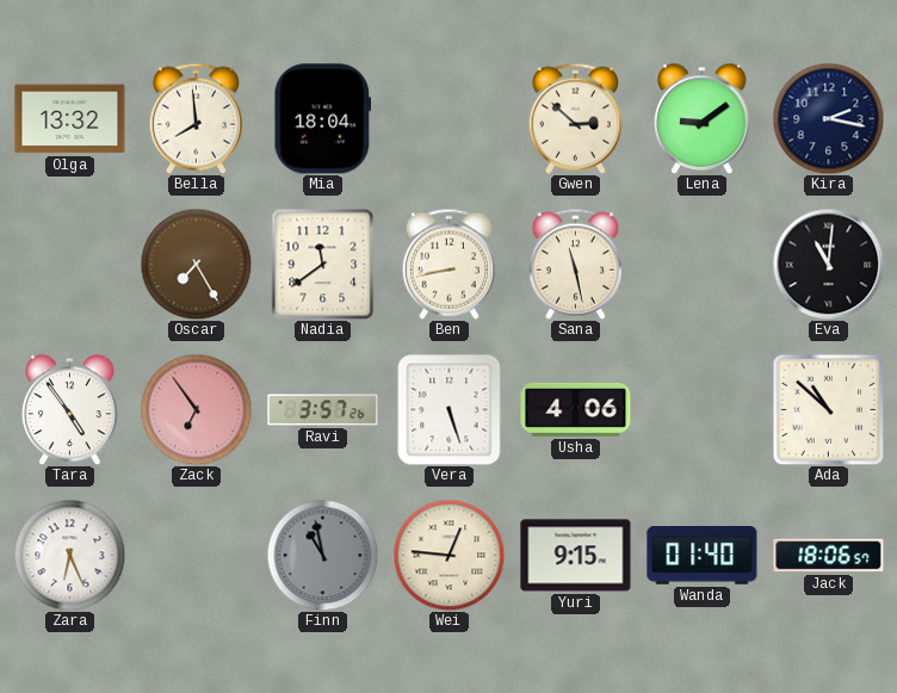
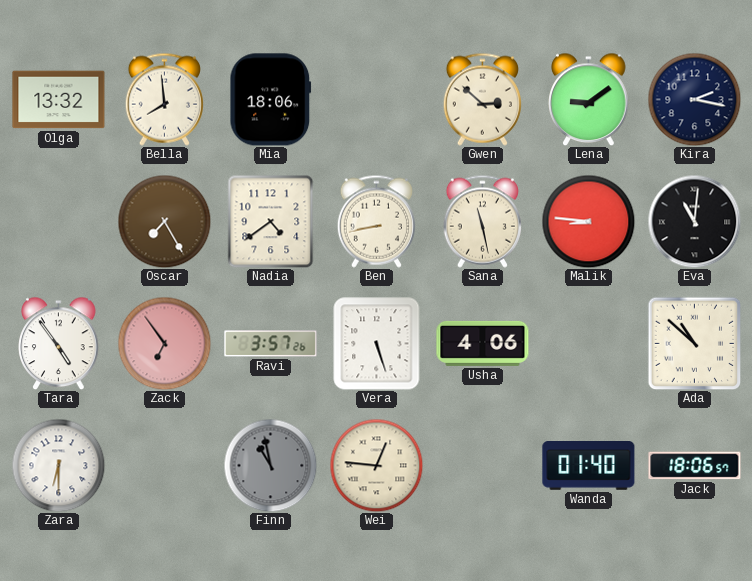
Mia: 18:04 -> 18:06 (271, 100)
Nadia: 11:39 -> 4:39 (271, 221)
Malik: none -> 8:46 (588, 221)
Zara: 6:26 -> 6:30 (58, 465)
Yuri: 9:15 -> none (576, 556)
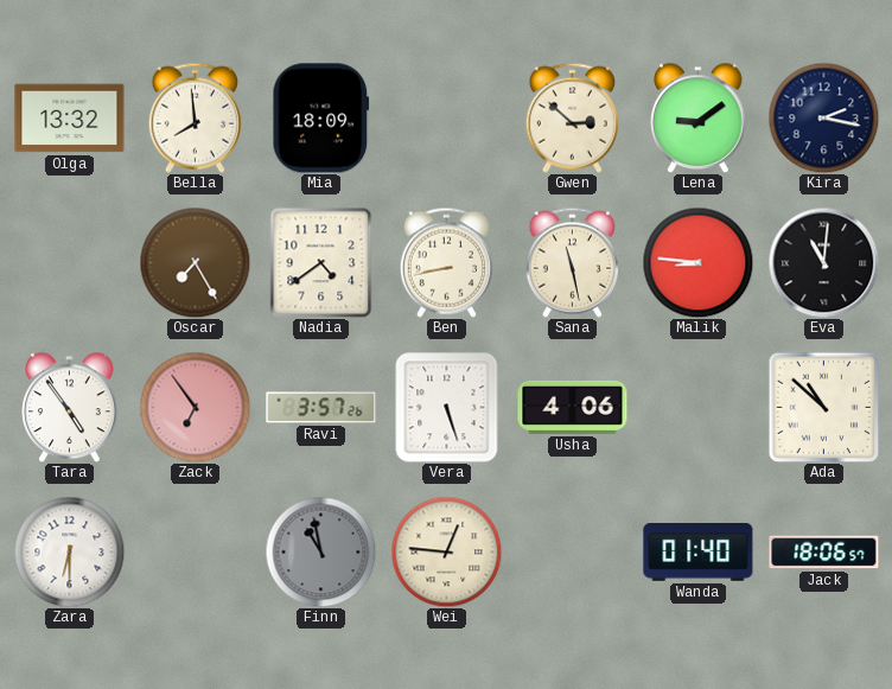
Mia: 18:06 -> 18:09 (321, 119)
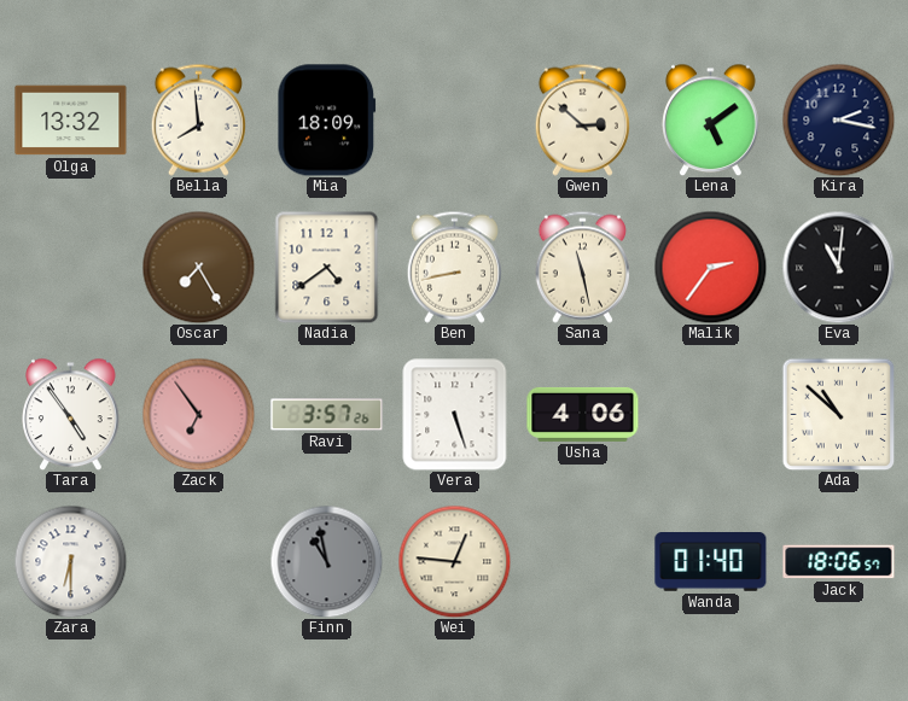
Lena: 9:09 -> 5:09 (711, 119)
Malik: 8:46 -> 2:36 (710, 267)
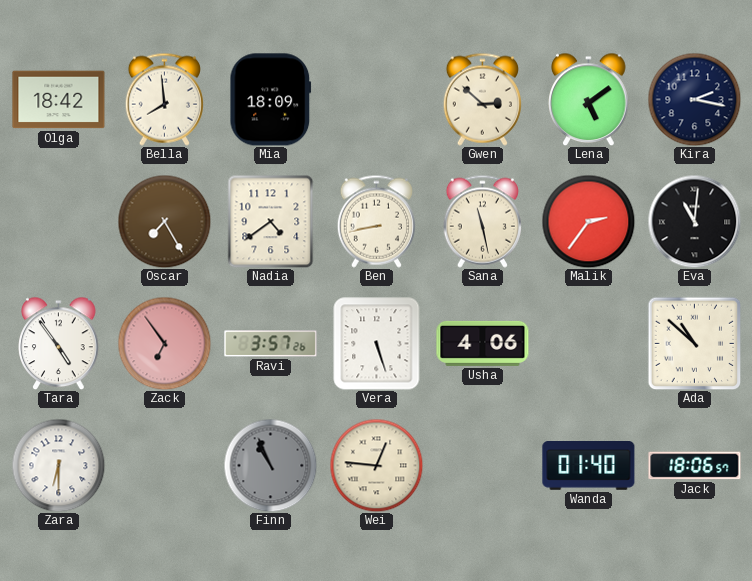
Olga: 13:32 -> 18:42 (59, 100)
Finn: 10:58 -> 10:56 (270, 465)
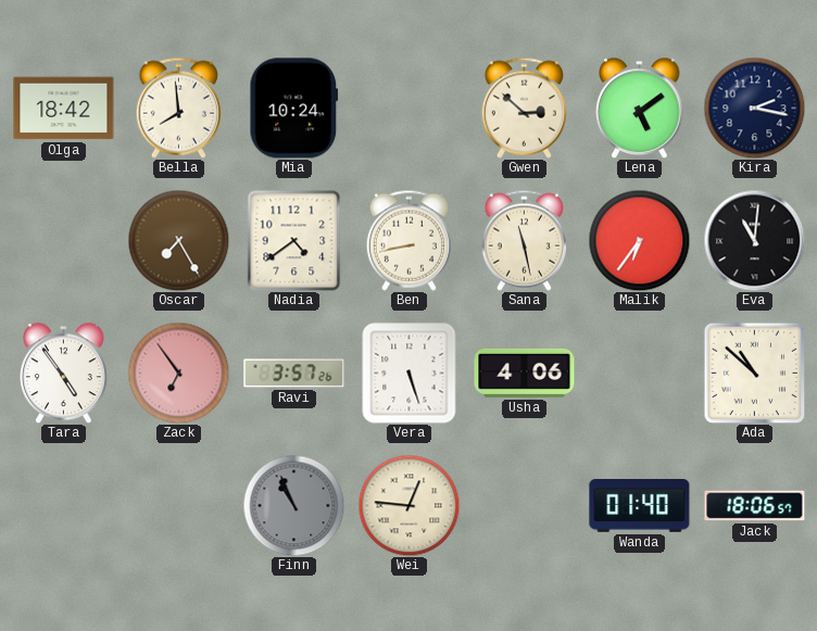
Mia: 18:09 -> 10:24 (294, 109)
Malik: 2:36 -> 6:36 (639, 240)
Zara: 6:30 -> none (58, 465)
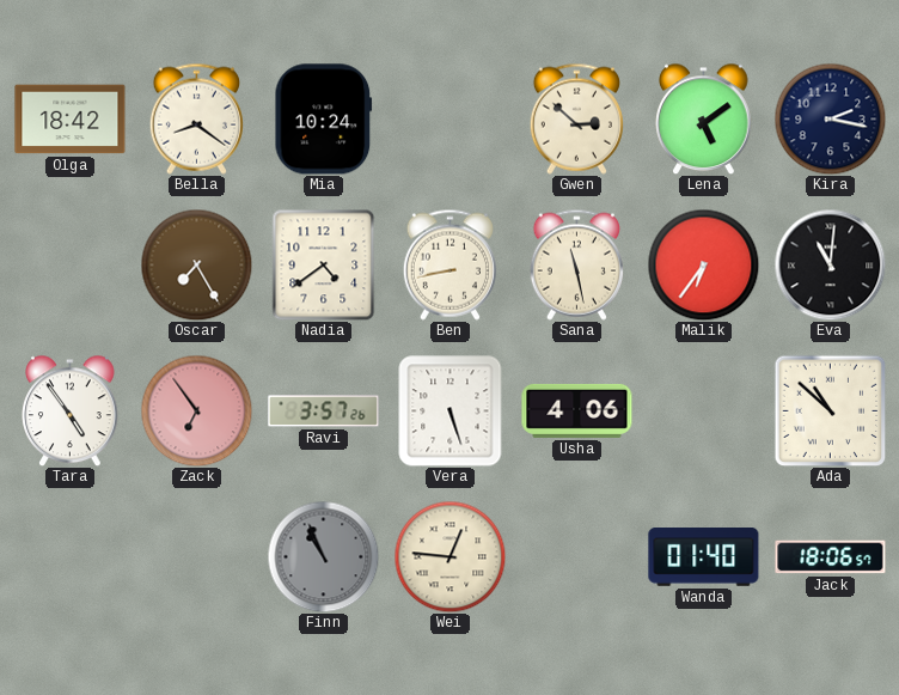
Bella: 7:59 -> 8:21 (196, 118)
